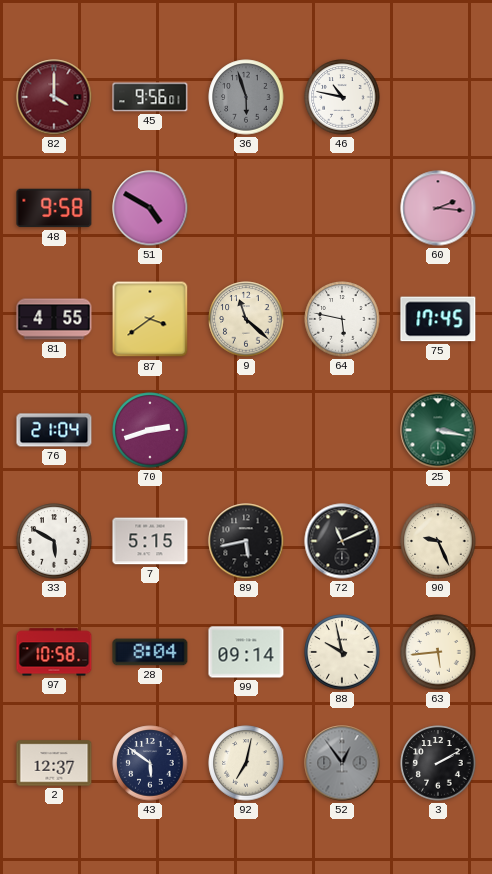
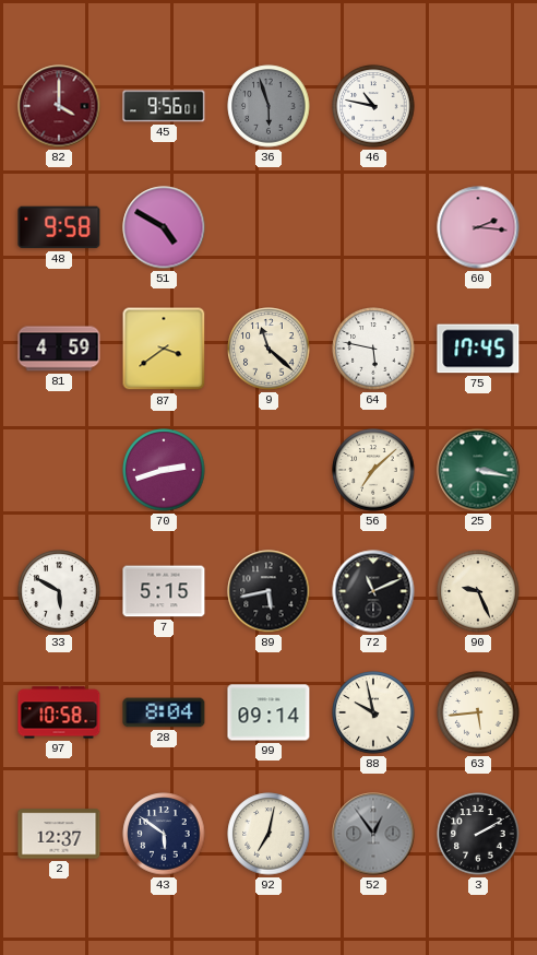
81: 4:55 -> 4:59 (59, 349)
76: 21:04 -> none (54, 430)
56: none -> 7:08 (373, 470)
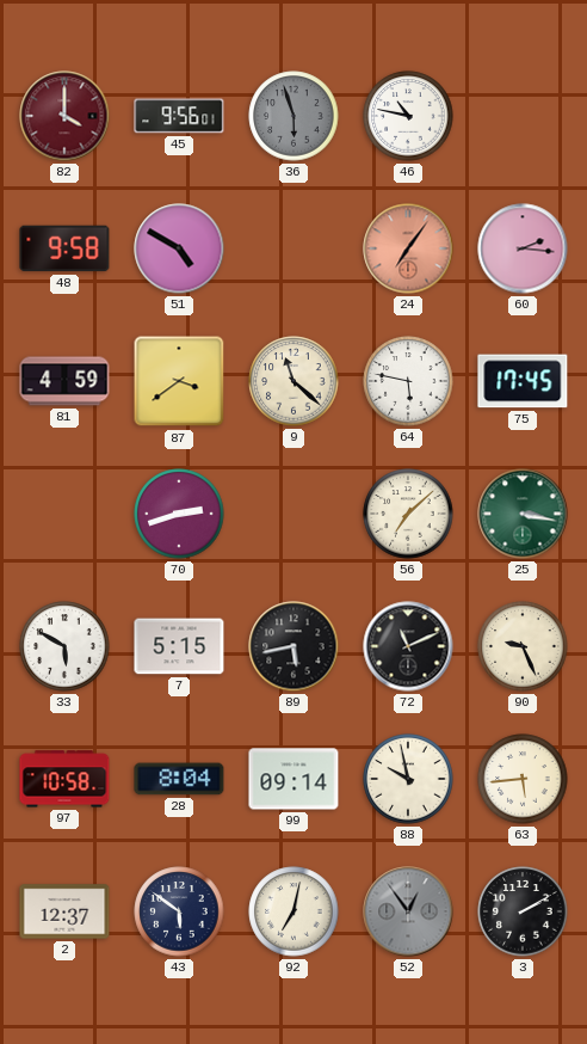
24: none -> 7:06 (408, 248)
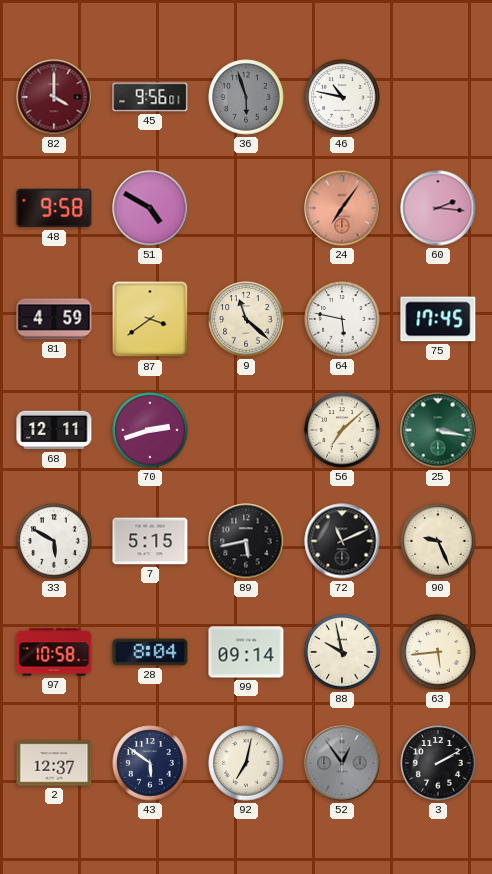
68: none -> 12:11 (54, 430)
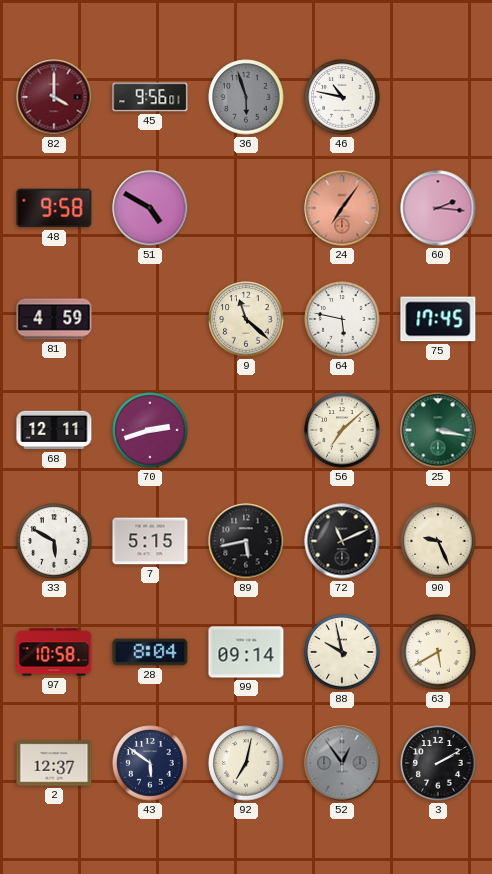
87: 3:39 -> none (150, 319)
63: 5:44 -> 5:40 (438, 652)
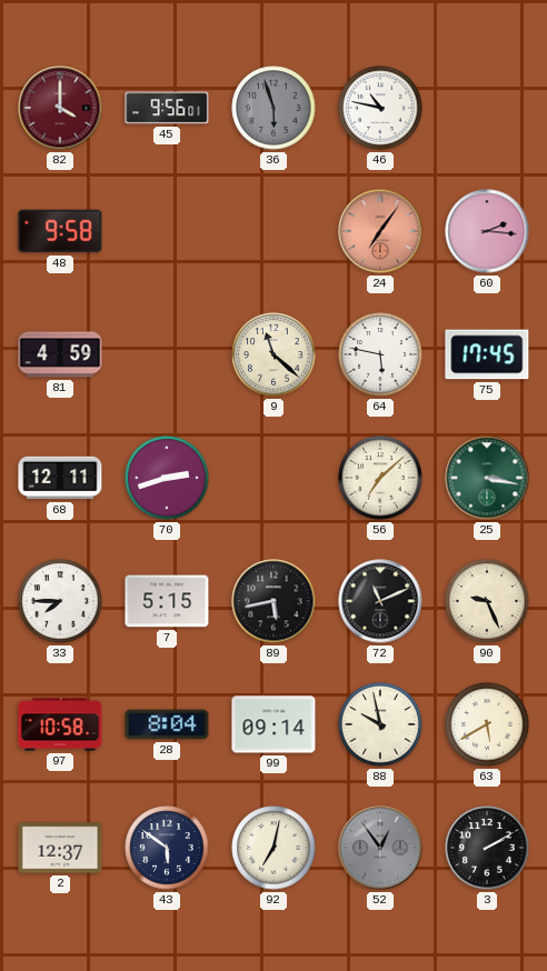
51: 4:50 -> none (150, 208)
33: 5:50 -> 7:45 (60, 601)
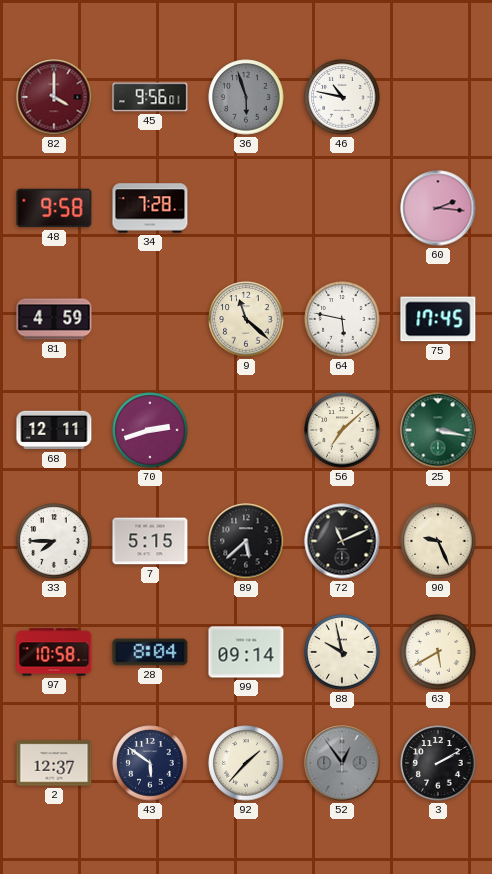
34: none -> 7:28 (150, 208)
24: 7:06 -> none (380, 231)
89: 5:43 -> 5:38 (246, 541)
92: 7:02 -> 1:37 (246, 763)
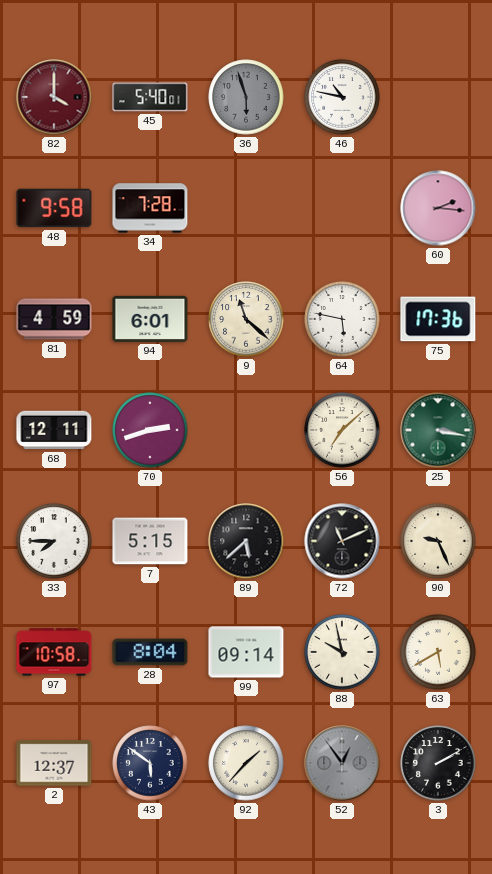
45: 9:56 -> 5:40 (150, 97)
94: none -> 6:01 (150, 319)
75: 17:45 -> 17:36 (438, 319)
